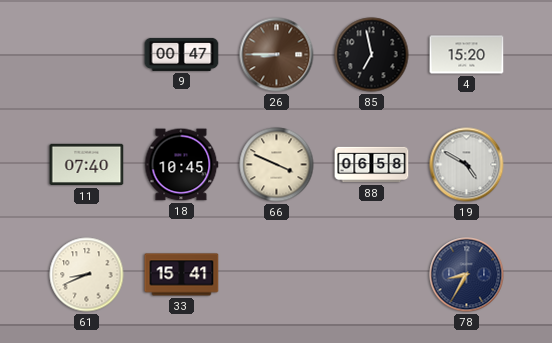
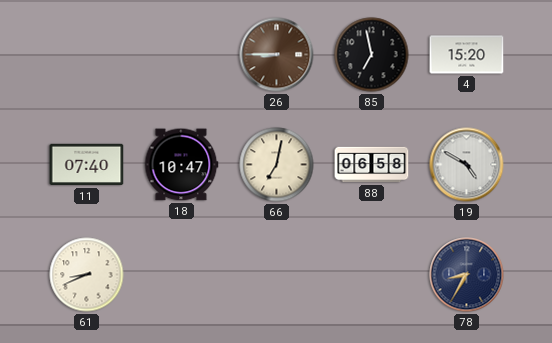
9: 00:47 -> none (182, 54)
18: 10:45 -> 10:47 (181, 165)
66: 3:49 -> 7:02 (277, 165)
33: 15:41 -> none (182, 275)
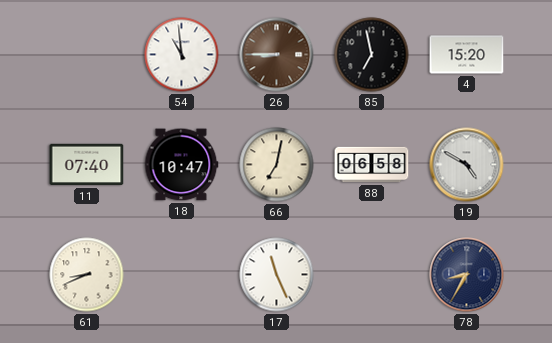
54: none -> 10:59 (182, 55)
17: none -> 11:26 (277, 275)
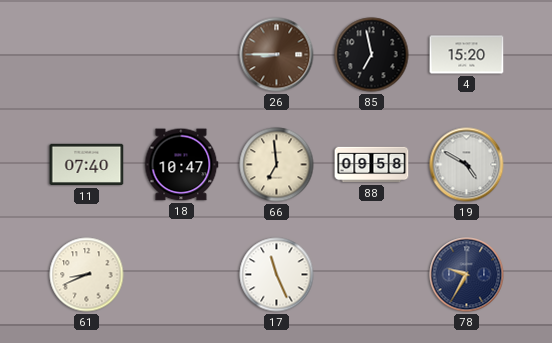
54: 10:59 -> none (182, 55)
66: 7:02 -> 6:59 (277, 165)
88: 06:58 -> 09:58 (372, 165)
78: 8:35 -> 9:35 (467, 275)
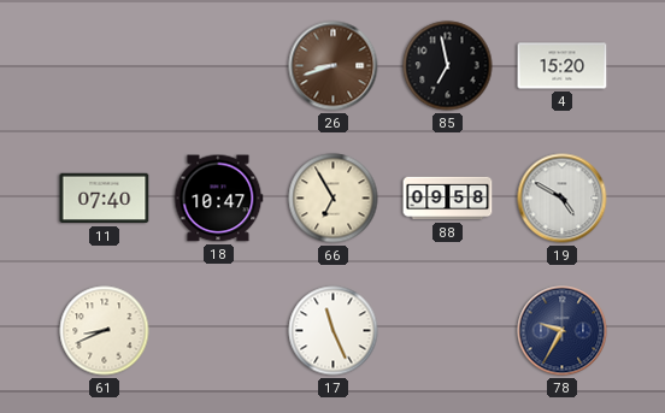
26: 8:45 -> 8:42 (334, 66)
66: 6:59 -> 6:55 (334, 199)
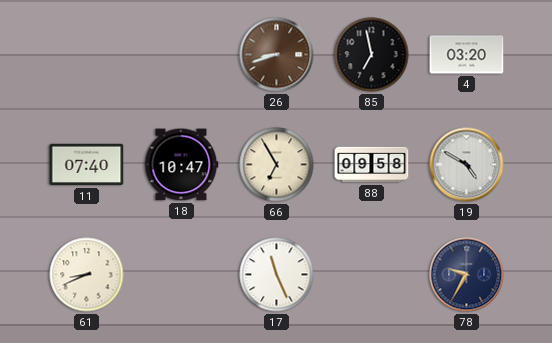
4: 15:20 -> 03:20 (467, 55)
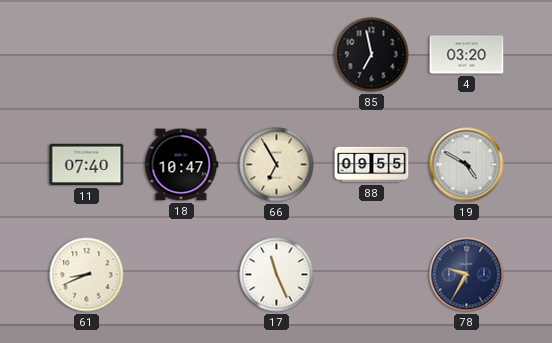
26: 8:42 -> none (277, 55)
88: 09:58 -> 09:55 (372, 165)
